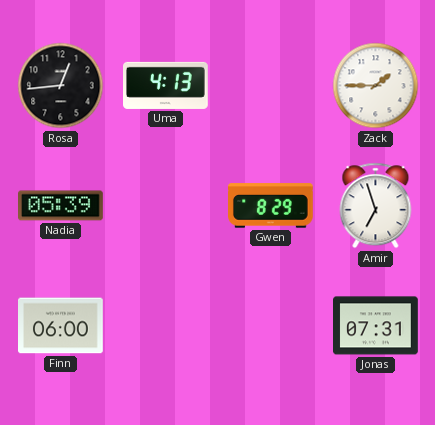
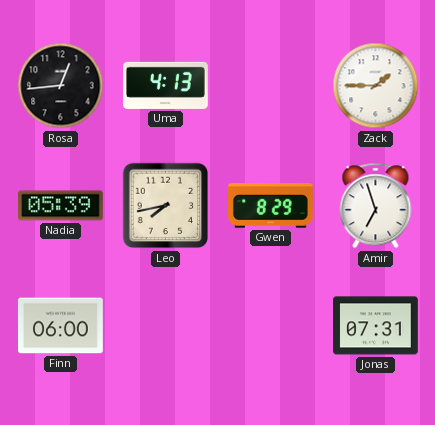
Leo: none -> 7:43 (166, 206)
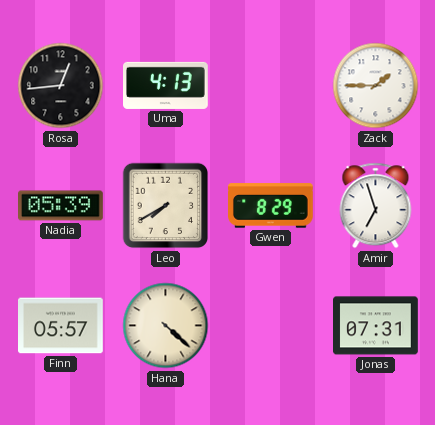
Leo: 7:43 -> 7:40 (166, 206)
Finn: 06:00 -> 05:57 (61, 326)
Hana: none -> 4:22 (166, 326)
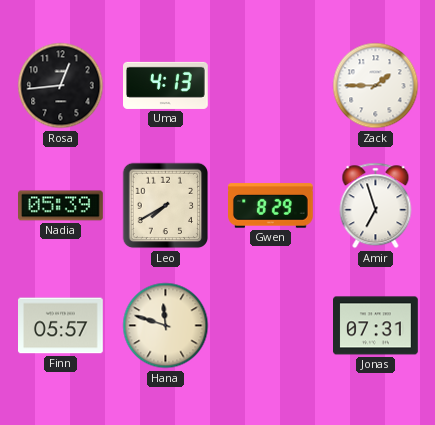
Hana: 4:22 -> 11:48 (166, 326)
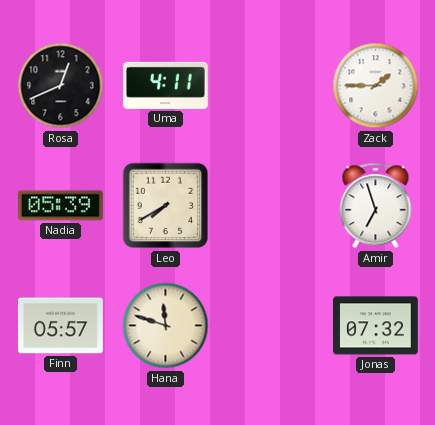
Rosa: 12:44 -> 12:41 (61, 86)
Uma: 4:13 -> 4:11 (166, 85)
Gwen: 8:29 -> none (271, 206)
Jonas: 07:31 -> 07:32 (376, 326)
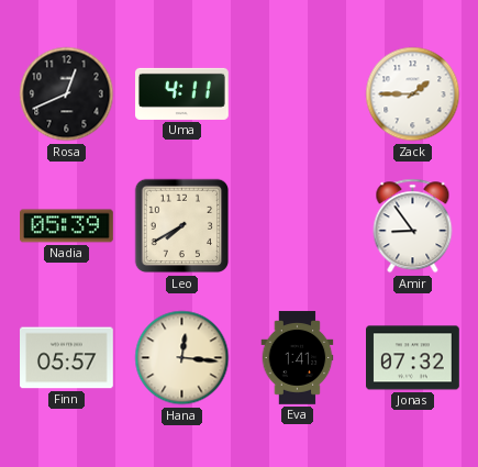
Amir: 6:57 -> 8:54 (413, 226)
Hana: 11:48 -> 12:16 (182, 358)
Eva: none -> 1:41 (298, 358)
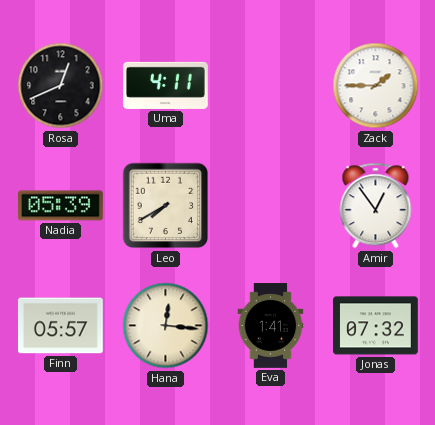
Amir: 8:54 -> 12:54 (376, 206)
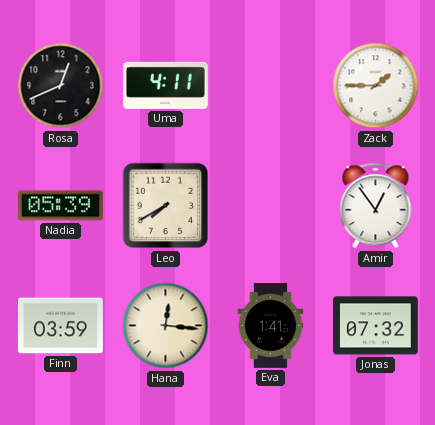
Finn: 05:57 -> 03:59 (61, 326)
